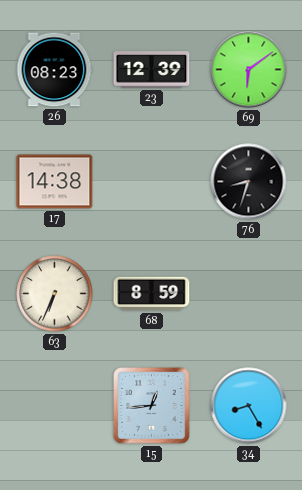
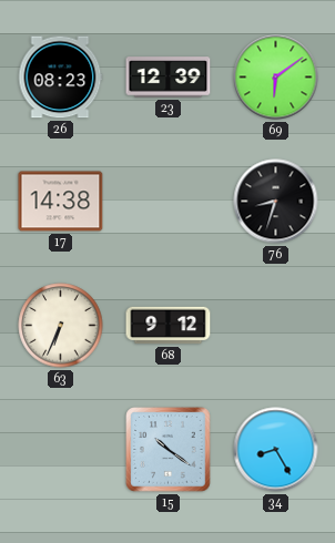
68: 8:59 -> 9:12 (169, 326)
15: 12:44 -> 10:21 (169, 450)
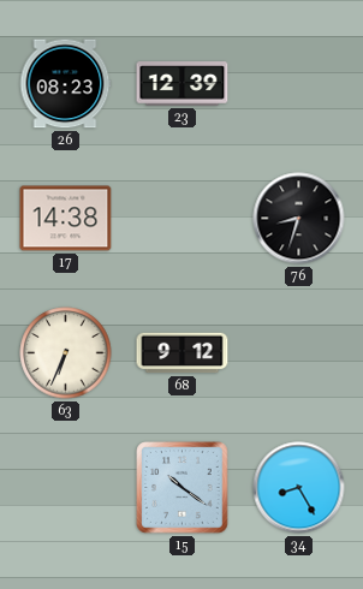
69: 6:09 -> none (276, 78)
